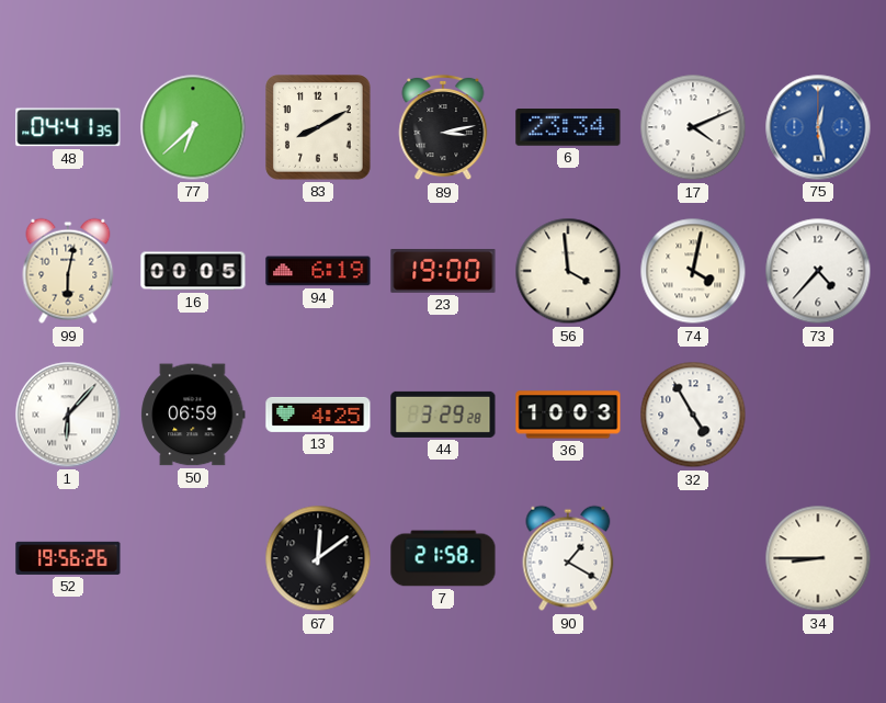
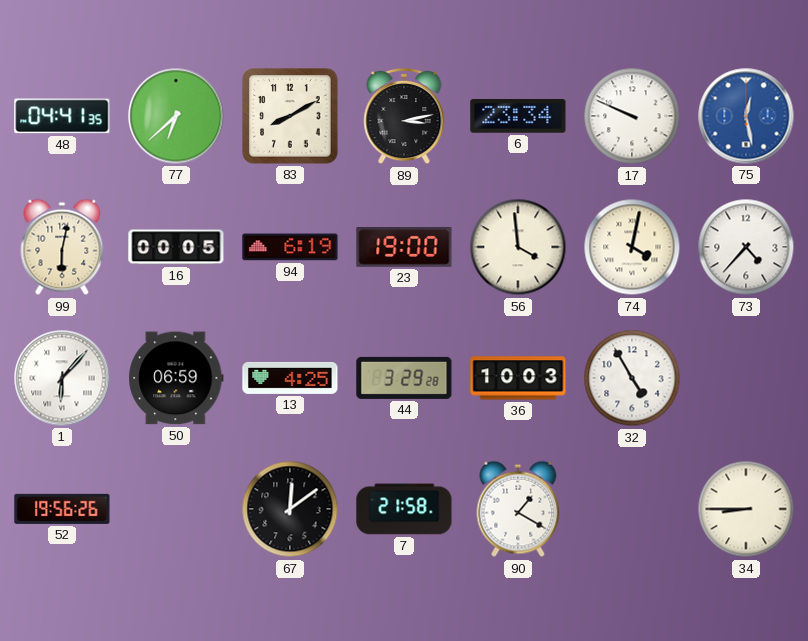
17: 4:11 -> 9:49 (632, 116)
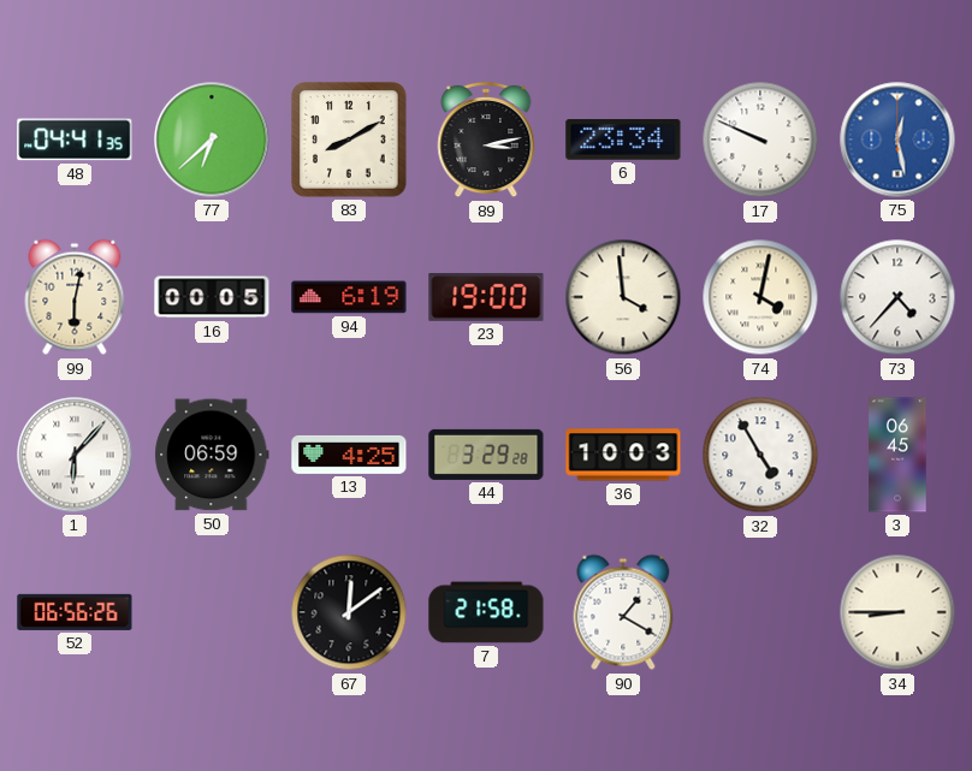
3: none -> 06:45 (897, 455)
52: 19:56 -> 06:56 (75, 612)
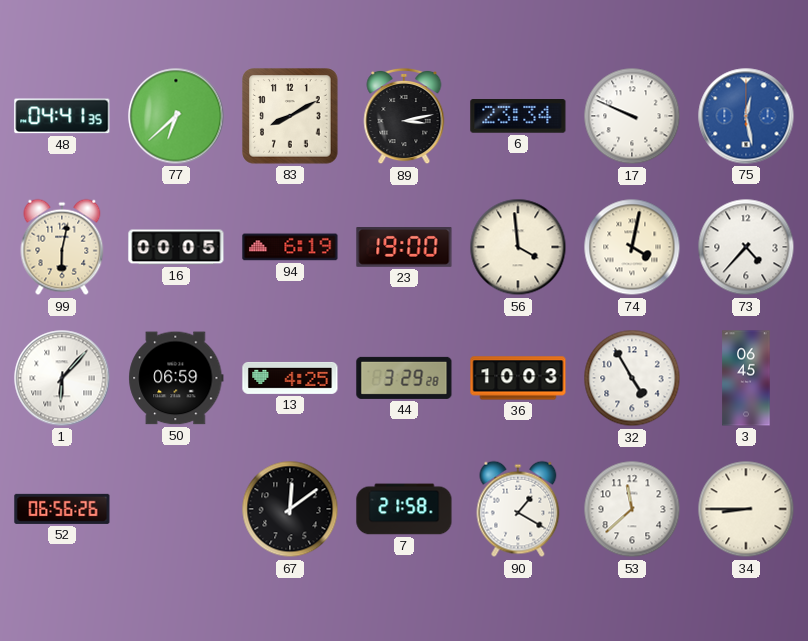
53: none -> 11:38 (632, 509)
